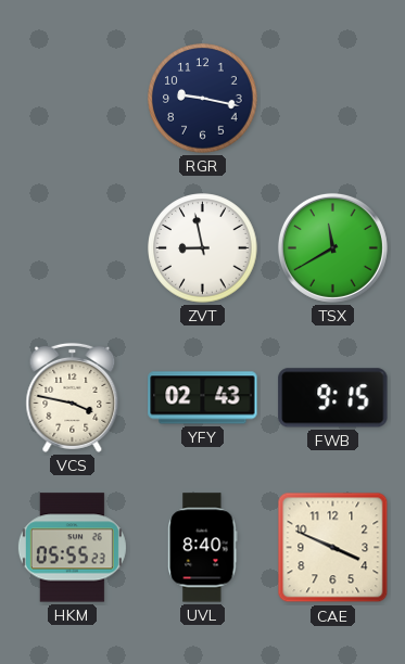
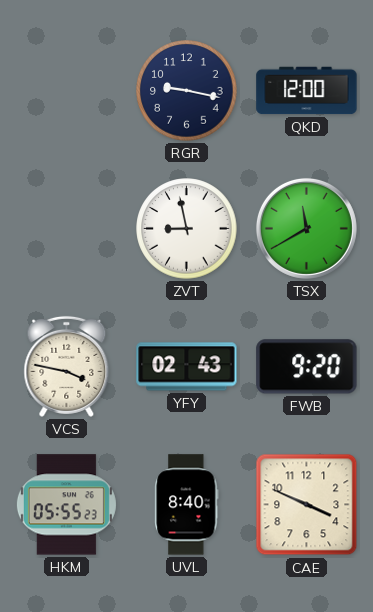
QKD: none -> 12:00 (307, 91)
FWB: 9:15 -> 9:20 (307, 367)
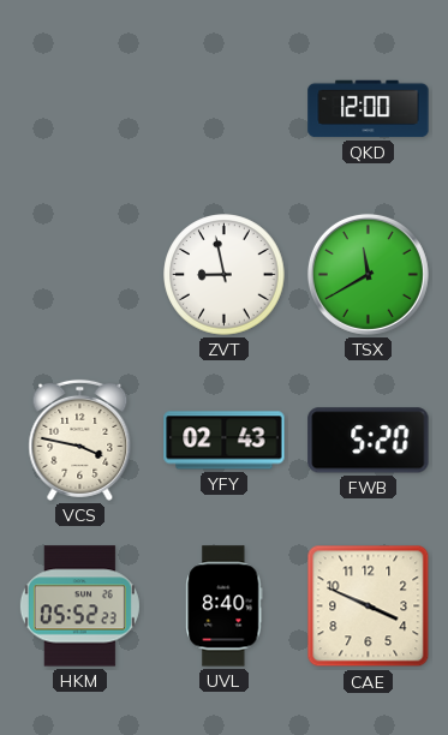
RGR: 9:17 -> none (187, 91)
FWB: 9:20 -> 5:20 (369, 441)
HKM: 05:55 -> 05:52 (79, 606)
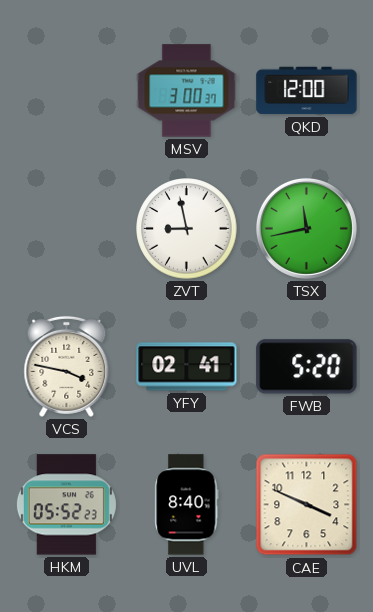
MSV: none -> 3:00 (187, 91)
TSX: 11:40 -> 11:43 (306, 228)
YFY: 02:43 -> 02:41 (187, 367)
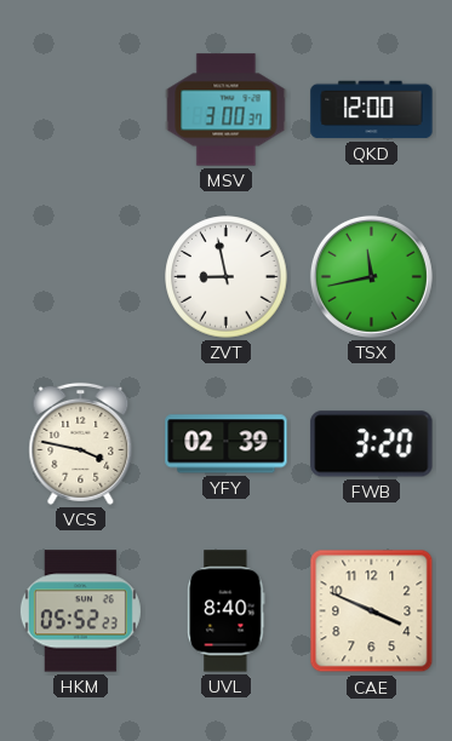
YFY: 02:41 -> 02:39 (227, 444)
FWB: 5:20 -> 3:20 (372, 444)
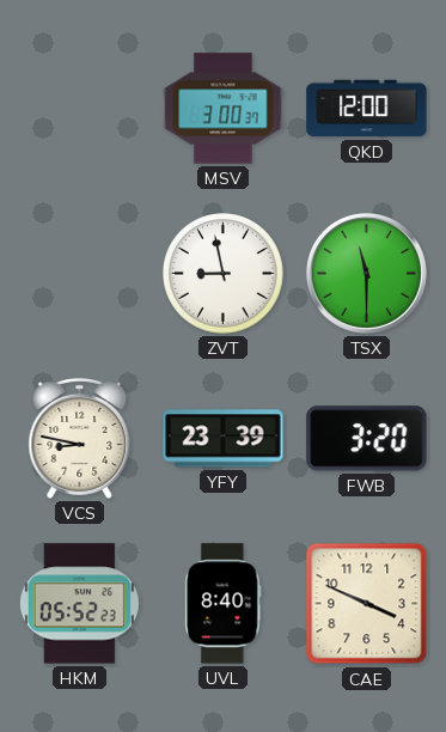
TSX: 11:43 -> 11:30 (366, 273)
VCS: 3:47 -> 8:47 (80, 438)
YFY: 02:39 -> 23:39 (224, 439)
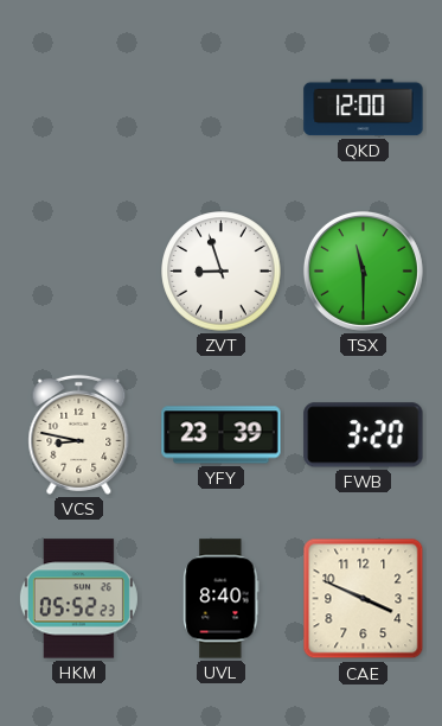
MSV: 3:00 -> none (224, 109)
ZVT: 8:58 -> 8:57 (222, 272)
